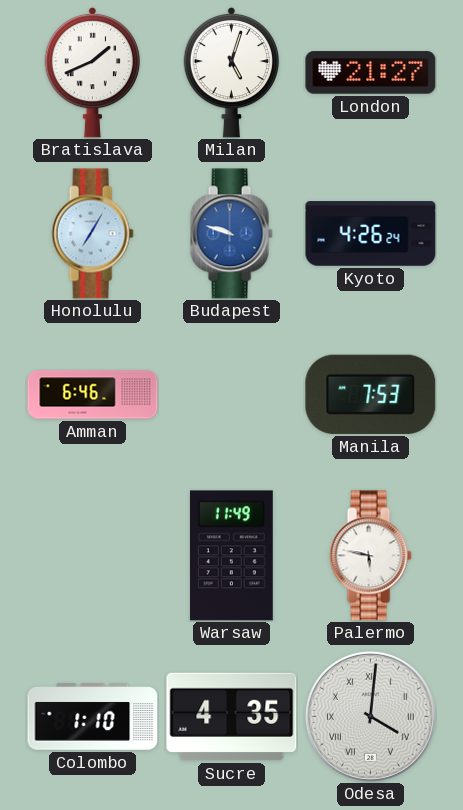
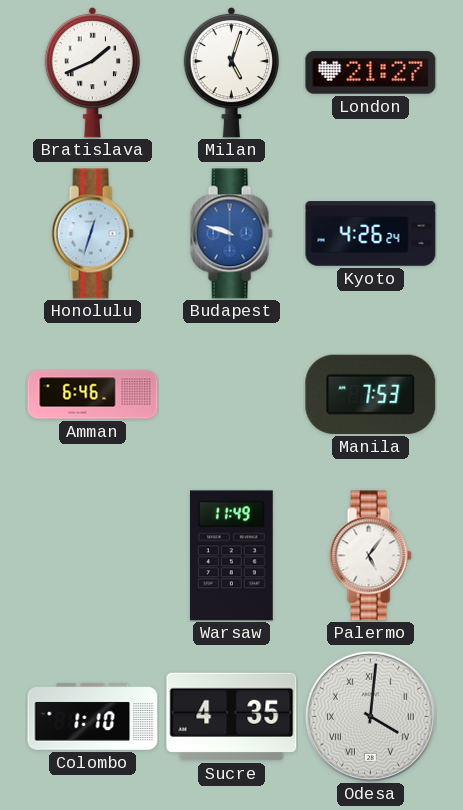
Honolulu: 7:05 -> 12:33 (92, 234)
Palermo: 5:47 -> 5:06 (370, 556)
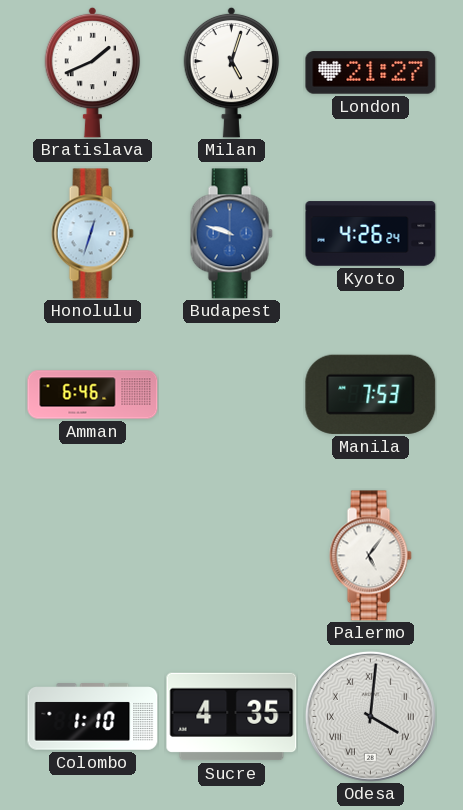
Warsaw: 11:49 -> none (231, 556)
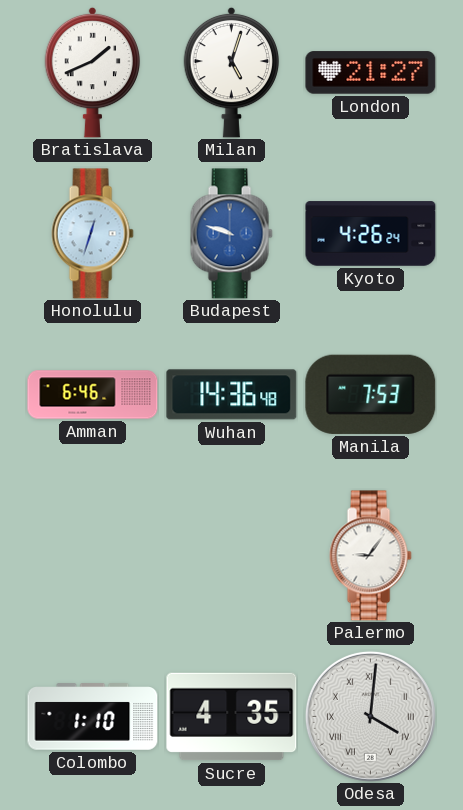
Wuhan: none -> 14:36 (232, 395)
Palermo: 5:06 -> 9:06 (370, 556)
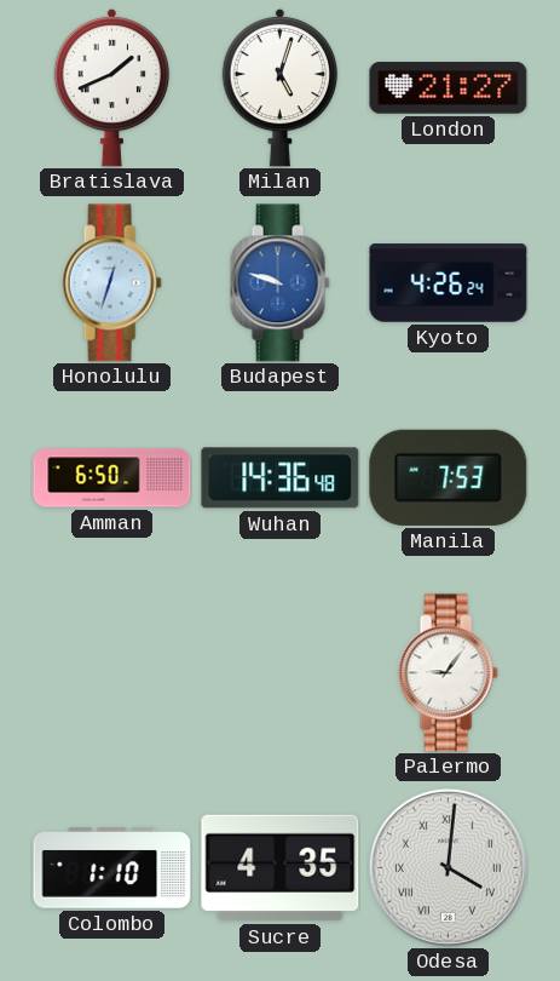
Amman: 6:46 -> 6:50 (112, 478)
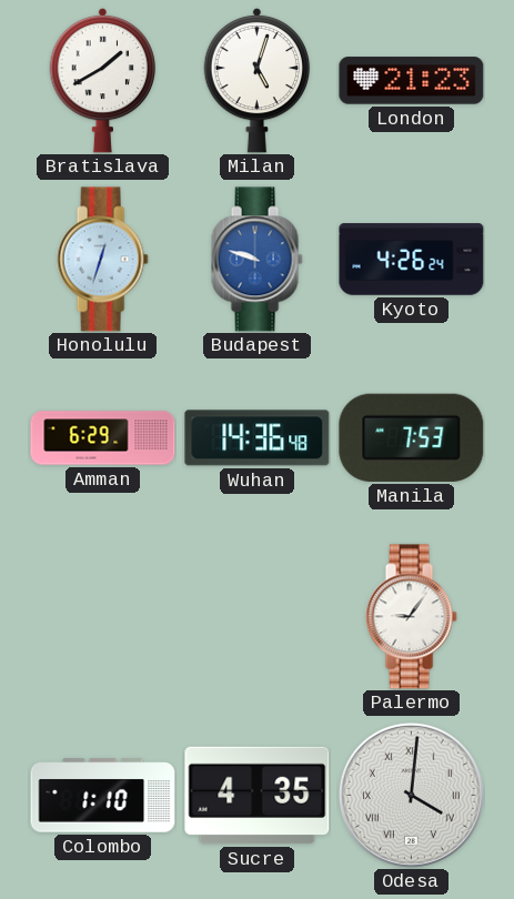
Bratislava: 1:41 -> 1:40 (103, 80)
London: 21:27 -> 21:23 (412, 81)
Amman: 6:50 -> 6:29 (103, 438)
